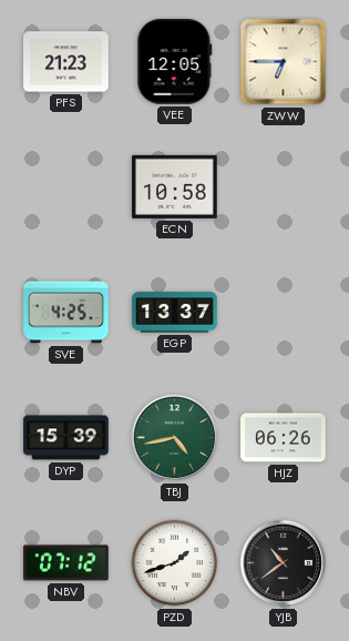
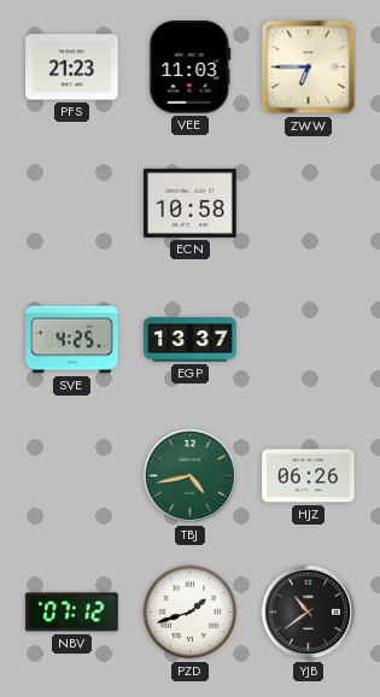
VEE: 12:05 -> 11:03 (191, 68)
DYP: 15:39 -> none (66, 438)
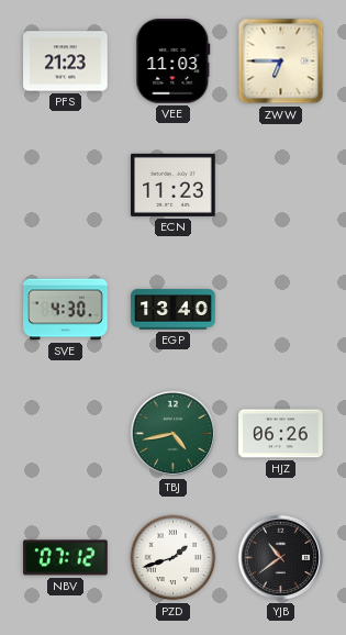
ECN: 10:58 -> 11:23 (174, 185)
SVE: 4:25 -> 4:30 (66, 310)
EGP: 13:37 -> 13:40 (174, 310)
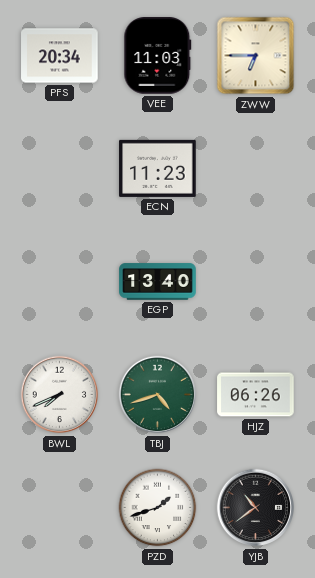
PFS: 21:23 -> 20:34 (60, 56)
SVE: 4:30 -> none (66, 310)
BWL: none -> 7:41 (60, 395)
TBJ: 4:43 -> 4:42 (158, 395)
NBV: 07:12 -> none (66, 558)
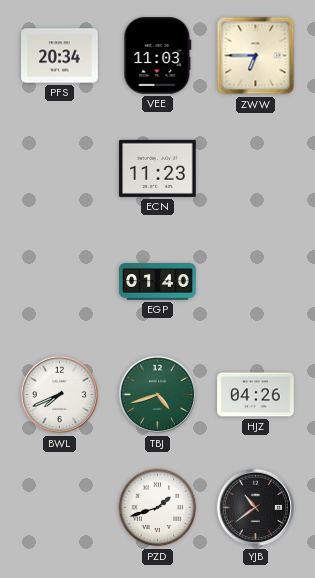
EGP: 13:40 -> 01:40 (158, 282)
HJZ: 06:26 -> 04:26 (256, 395)
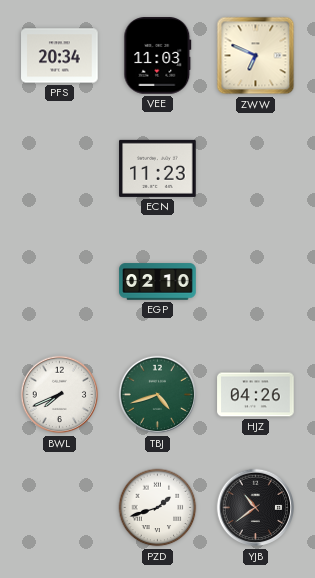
ZWW: 6:45 -> 6:49 (256, 56)
EGP: 01:40 -> 02:10 (158, 282)
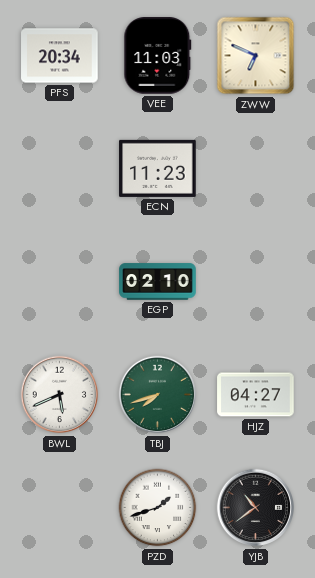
BWL: 7:41 -> 5:41 (60, 395)
TBJ: 4:42 -> 7:42 (158, 395)
HJZ: 04:26 -> 04:27 (256, 395)
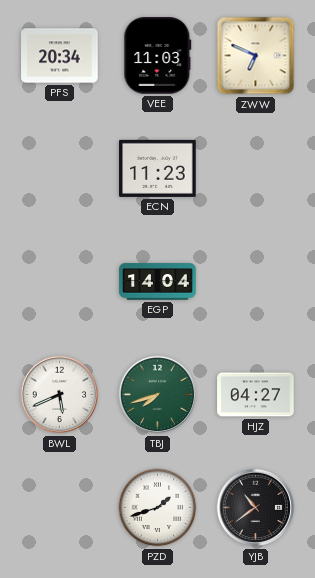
EGP: 02:10 -> 14:04 (158, 282)
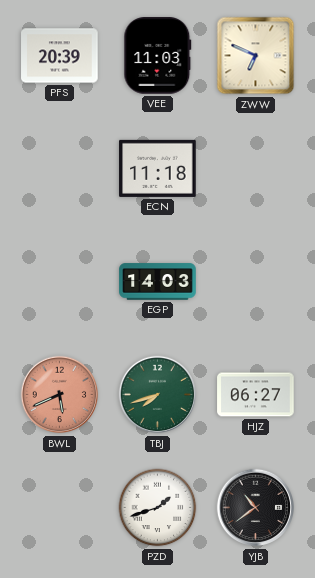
PFS: 20:34 -> 20:39 (60, 56)
ECN: 11:23 -> 11:18 (158, 168)
EGP: 14:04 -> 14:03 (158, 282)
BWL dial: white -> salmon (60, 395)
HJZ: 04:27 -> 06:27 (256, 395)
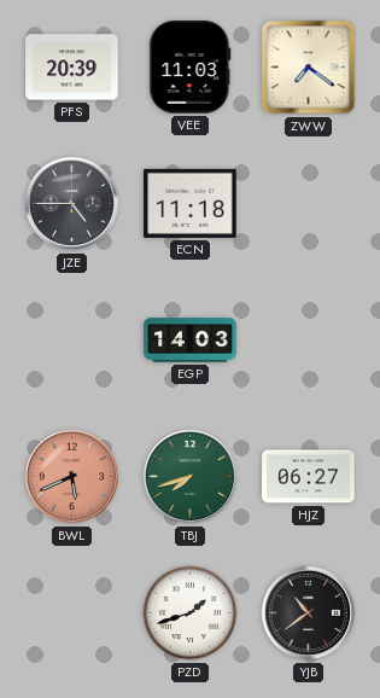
ZWW: 6:49 -> 7:21 (309, 68)
JZE: none -> 4:45 (72, 204)
